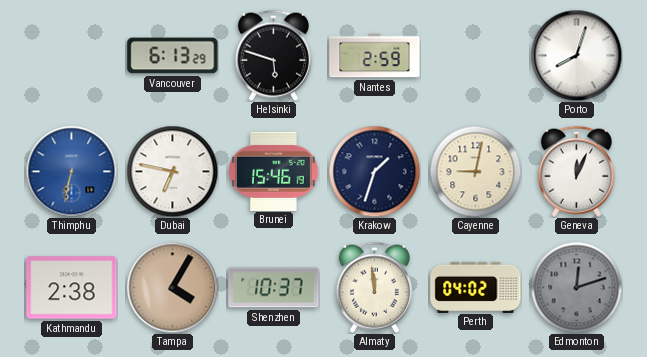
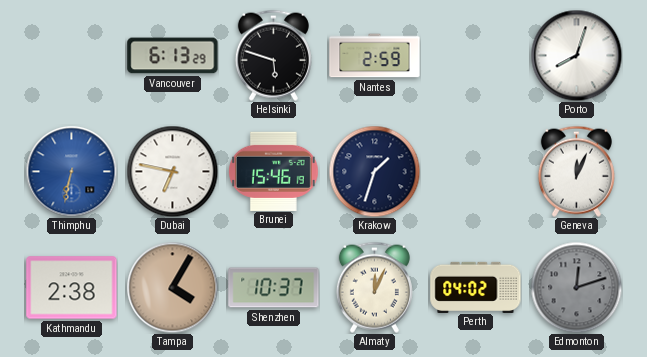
Cayenne: 9:02 -> none (475, 171)
Almaty: 11:59 -> 12:04 (374, 287)
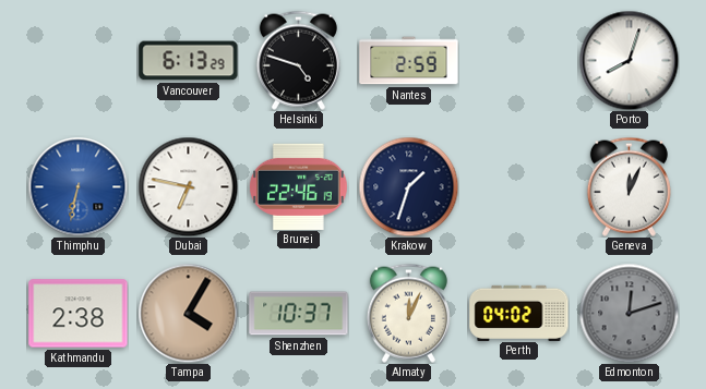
Helsinki: 5:48 -> 4:48 (298, 60)
Brunei: 15:46 -> 22:46 (298, 186)
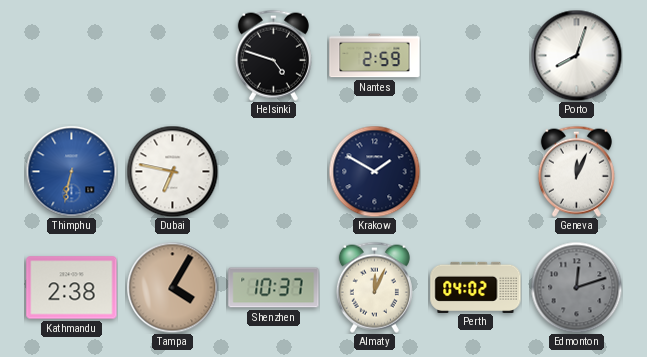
Vancouver: 6:13 -> none (189, 61)
Brunei: 22:46 -> none (298, 186)
Krakow: 1:33 -> 1:50 (374, 171)
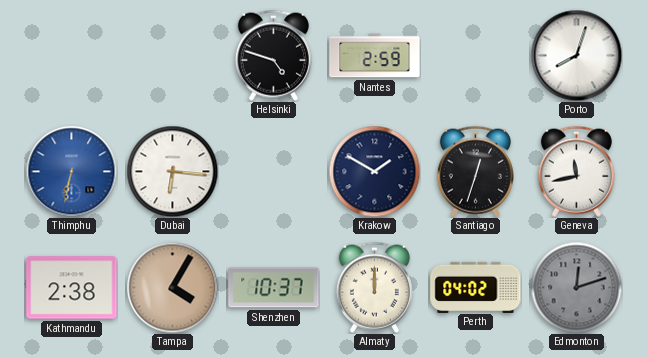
Dubai: 6:47 -> 6:16 (172, 171)
Santiago: none -> 12:33 (475, 171)
Geneva: 12:04 -> 11:43 (576, 171)
Almaty: 12:04 -> 12:00 (374, 287)
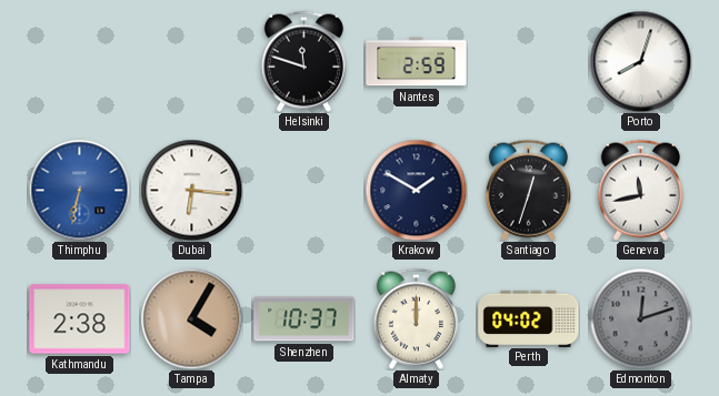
Helsinki: 4:48 -> 11:48 (303, 61)
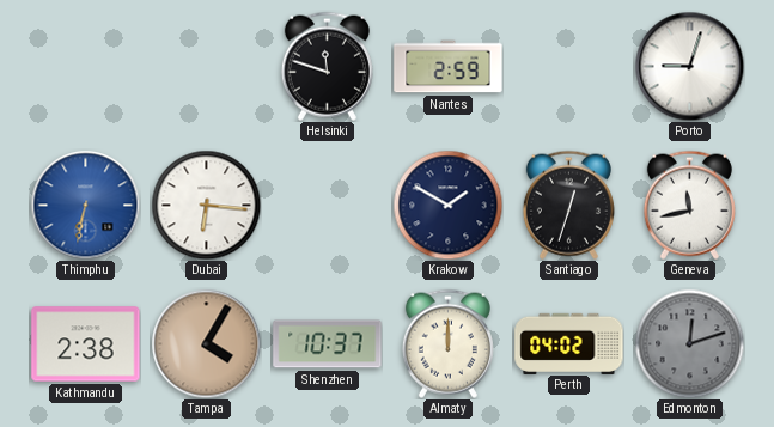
Porto: 8:03 -> 9:03 (689, 66)
